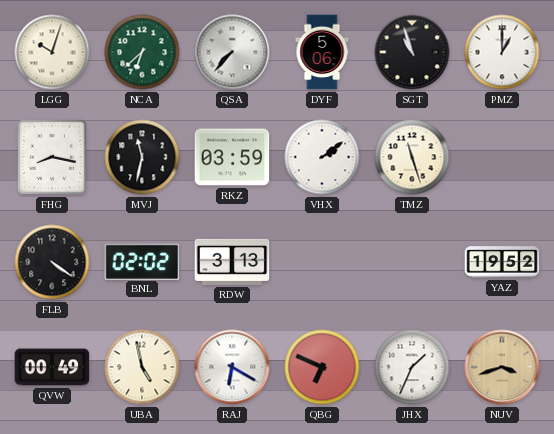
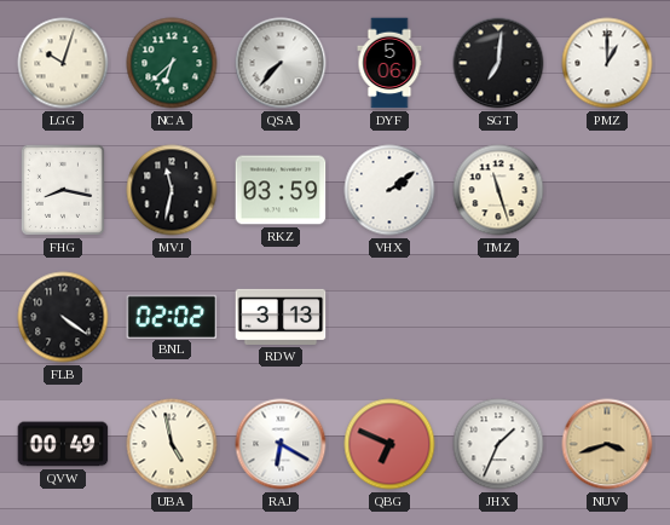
SGT: 10:57 -> 7:01 (498, 63)
YAZ: 19:52 -> none (502, 262)
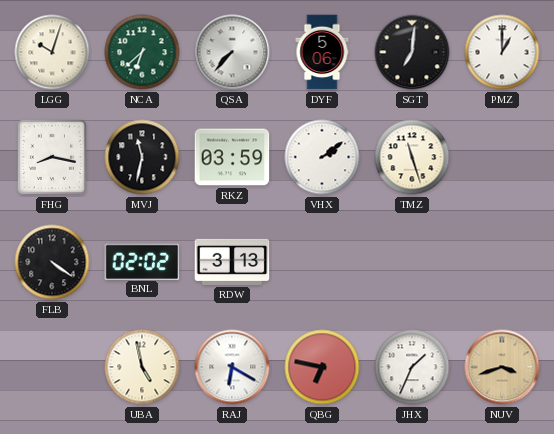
QVW: 00:49 -> none (63, 444)
QBG: 6:49 -> 6:47 (322, 367)
